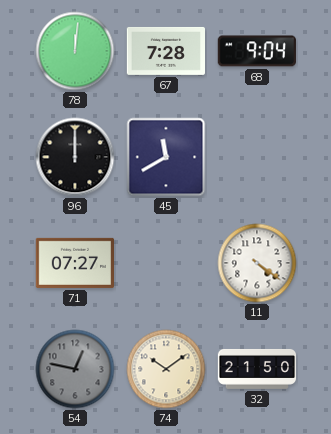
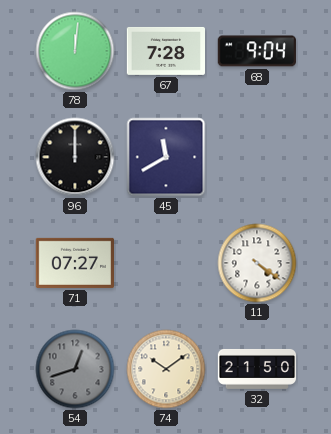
54: 12:47 -> 12:42 (75, 369)
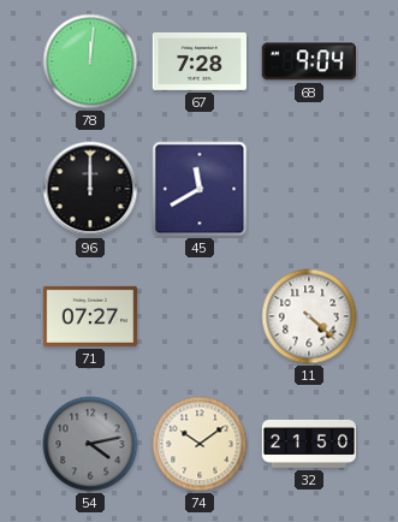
11: 4:21 -> 4:22 (309, 316)
54: 12:42 -> 4:13 (90, 444)
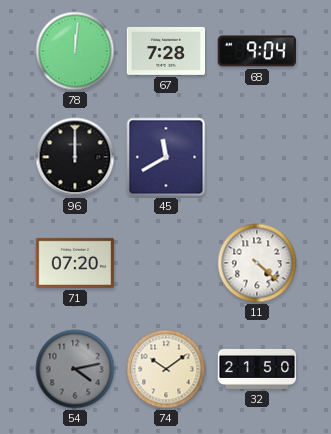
71: 07:27 -> 07:20 (74, 263)
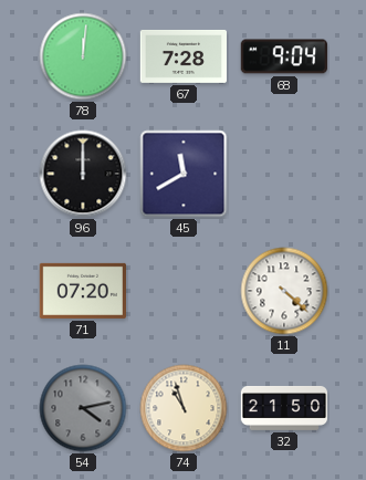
74: 10:09 -> 10:57 (184, 408)
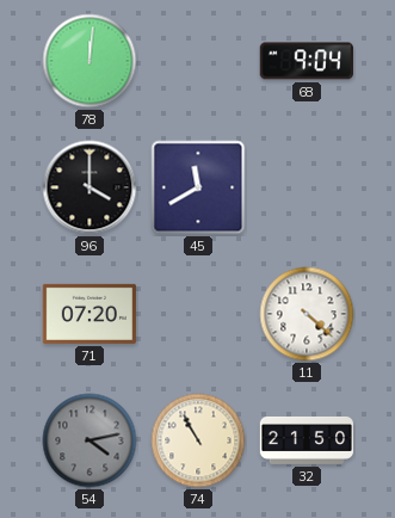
67: 7:28 -> none (182, 56)
96: 12:00 -> 4:00 (90, 187)
74: 10:57 -> 10:55 (198, 440)
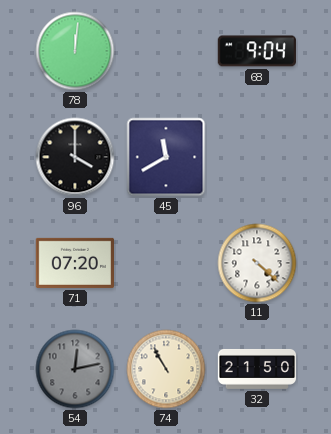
54: 4:13 -> 12:13 (75, 369)
